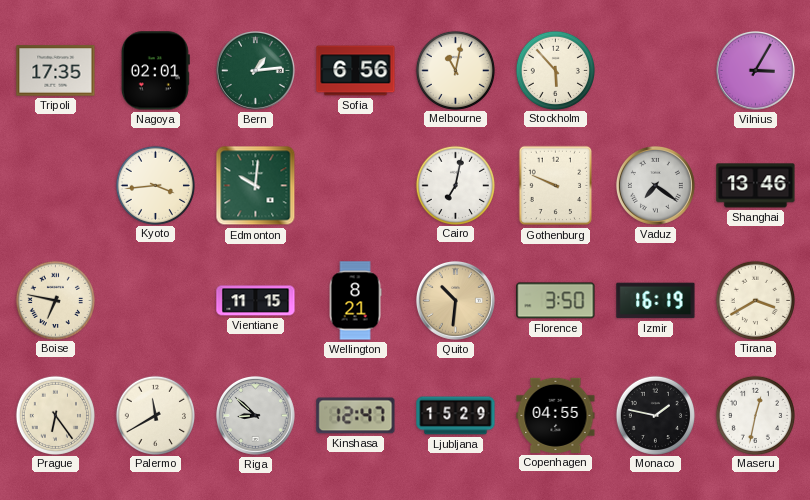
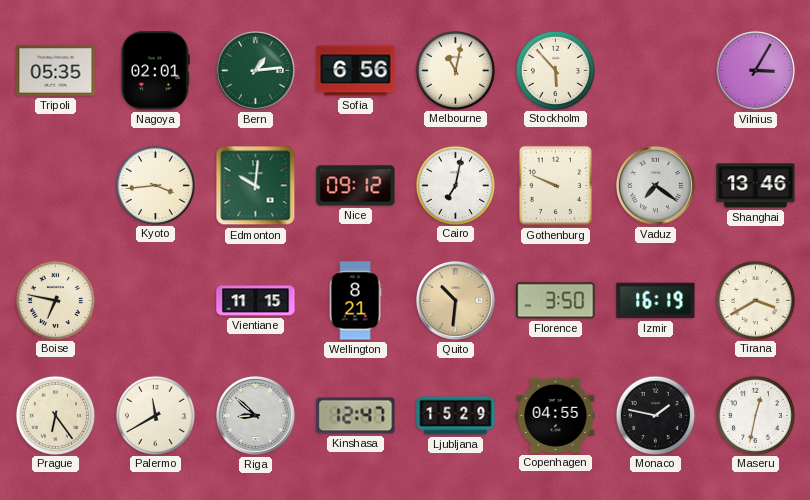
Tripoli: 17:35 -> 05:35 (56, 71)
Nice: none -> 09:12 (356, 186)
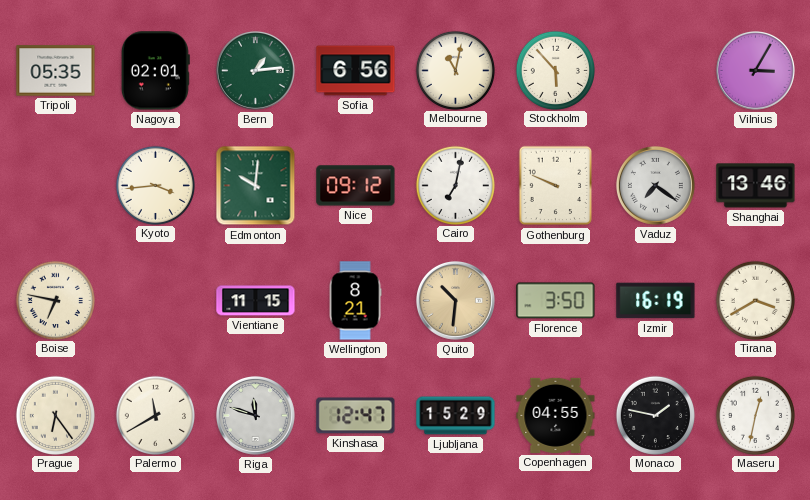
Riga: 8:52 -> 11:48 (255, 415)
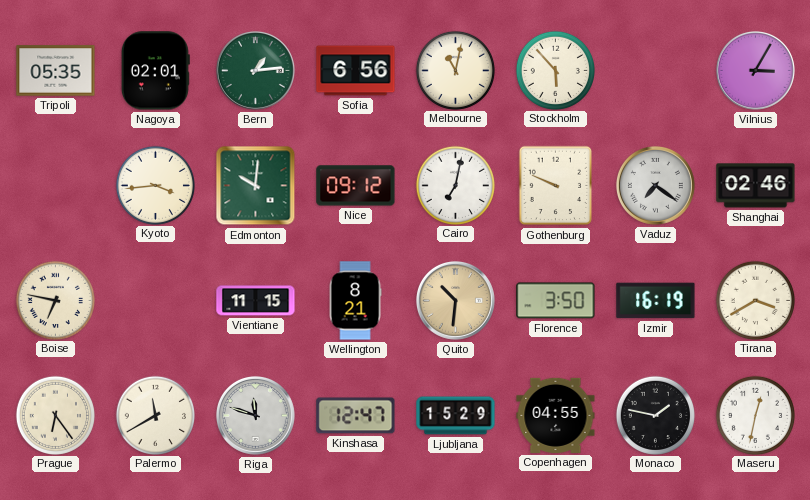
Shanghai: 13:46 -> 02:46 (756, 186)
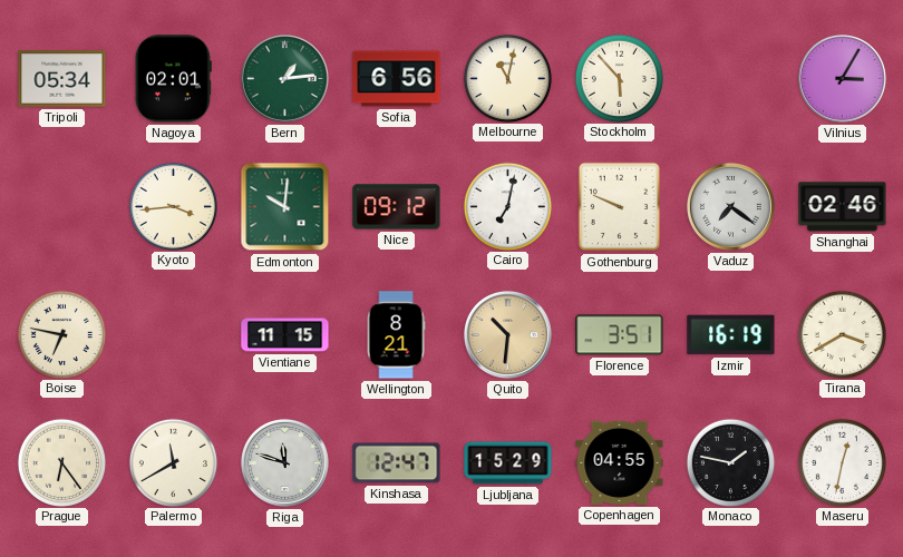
Tripoli: 05:35 -> 05:34 (62, 79)
Florence: 3:50 -> 3:51 (620, 335)
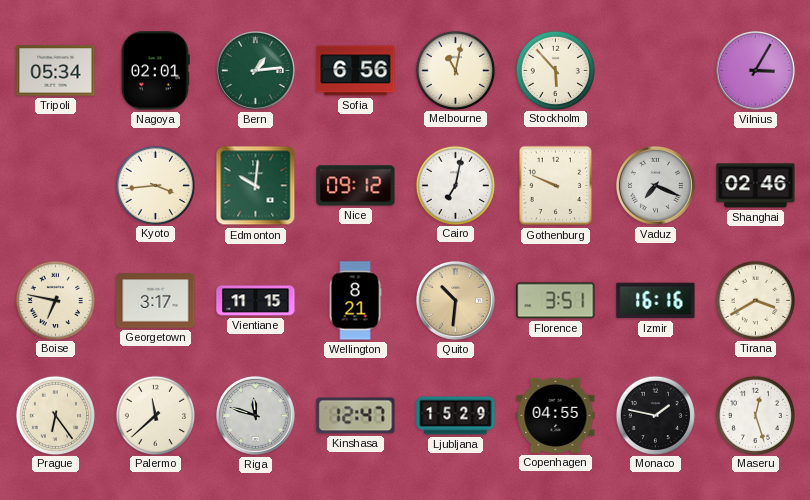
Vaduz: 7:21 -> 7:19 (655, 185)
Georgetown: none -> 3:17 (156, 301)
Izmir: 16:19 -> 16:16 (656, 301)
Palermo: 11:40 -> 11:38 (155, 415)
Maseru: 12:32 -> 12:27 (755, 415)
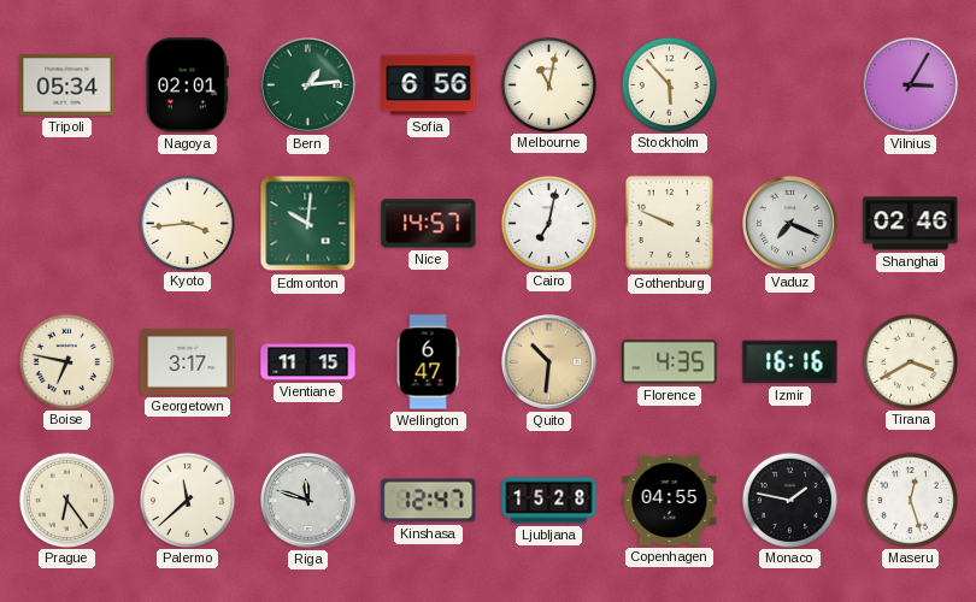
Nice: 09:12 -> 14:57 (429, 224)
Wellington: 8:21 -> 6:47 (428, 362)
Florence: 3:51 -> 4:35 (670, 362)
Ljubljana: 15:29 -> 15:28 (549, 501)
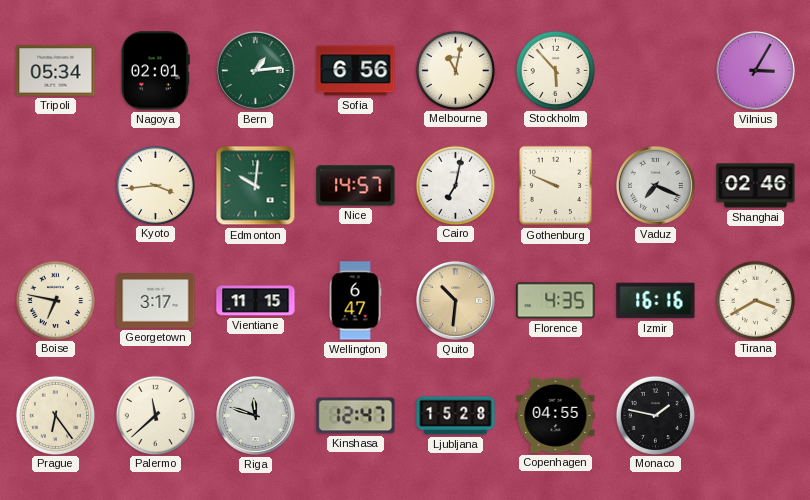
Maseru: 12:27 -> none (910, 500)
